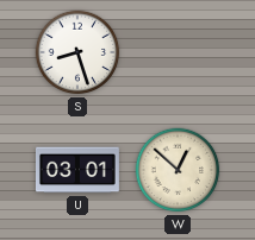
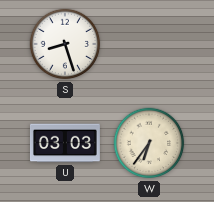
U: 03:01 -> 03:03 (65, 143)
W: 12:52 -> 6:36 (149, 143)
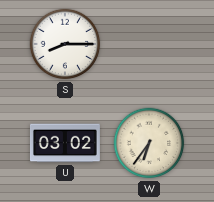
S: 8:27 -> 8:15 (65, 44)
U: 03:03 -> 03:02 (65, 143)
